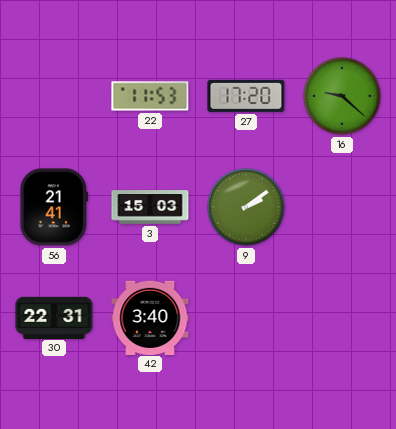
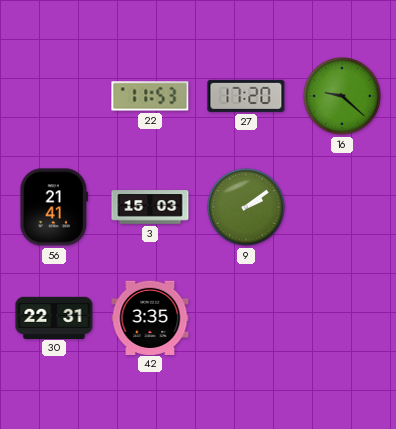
42: 3:40 -> 3:35 (150, 317)
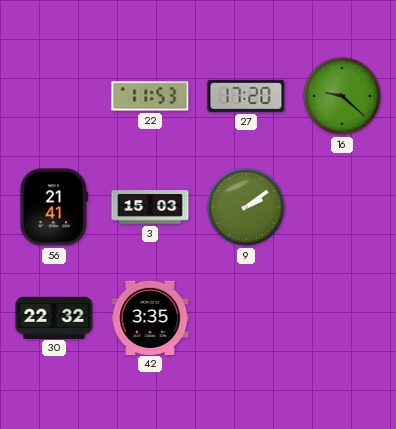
30: 22:31 -> 22:32 (54, 317)
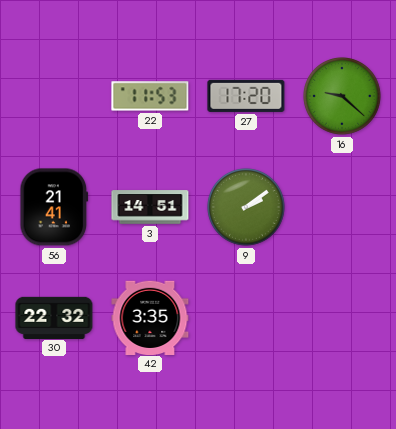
3: 15:03 -> 14:51 (150, 207)
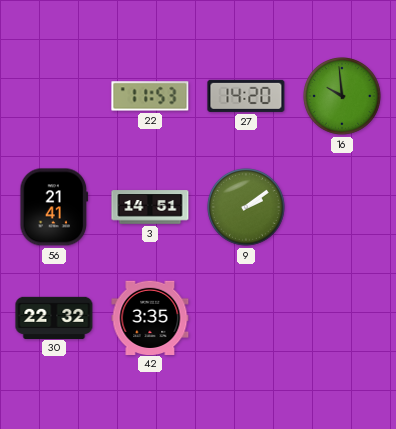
27: 17:20 -> 14:20 (246, 96)
16: 9:22 -> 9:59 (342, 96)
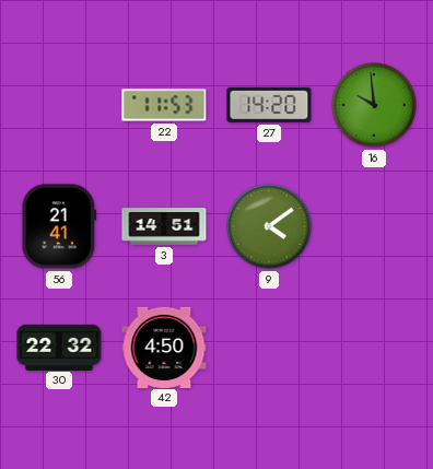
9: 2:09 -> 4:09 (269, 226)
42: 3:35 -> 4:50 (164, 347)
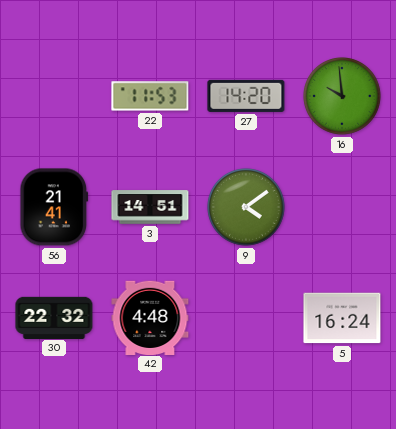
42: 4:50 -> 4:48 (150, 317)
5: none -> 16:24 (342, 318)
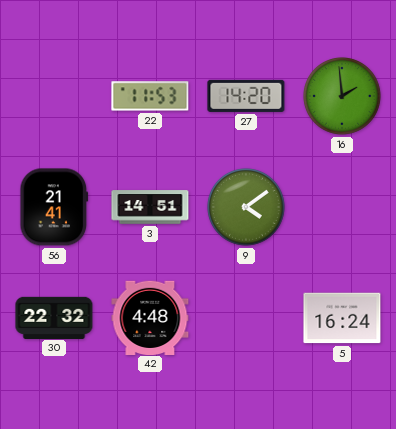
16: 9:59 -> 1:59 (342, 96)
